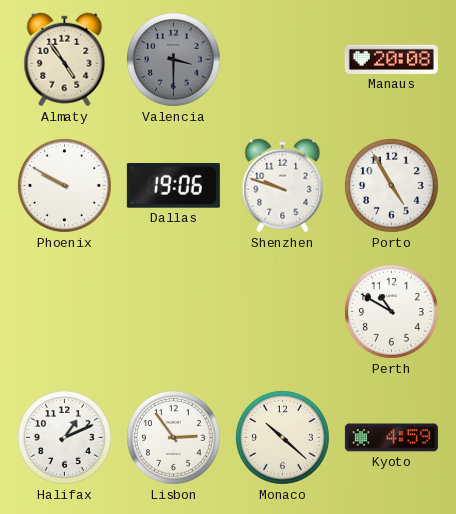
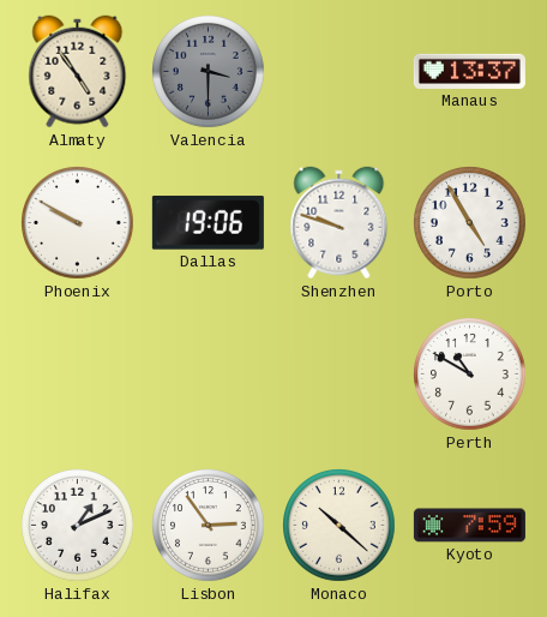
Manaus: 20:08 -> 13:37 (469, 71)
Kyoto: 4:59 -> 7:59 (469, 526)
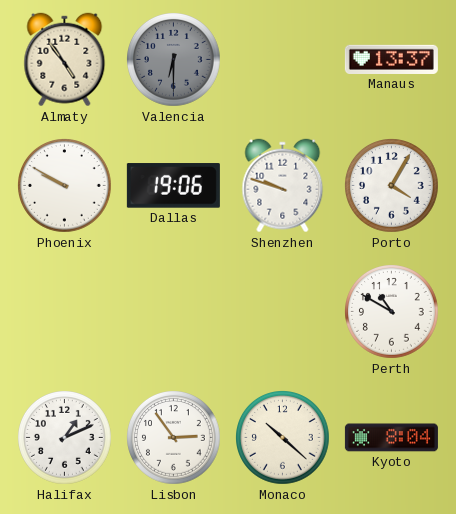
Valencia: 3:30 -> 6:30 (174, 60)
Porto: 4:55 -> 4:05 (392, 186)
Kyoto: 7:59 -> 8:04 (391, 438)
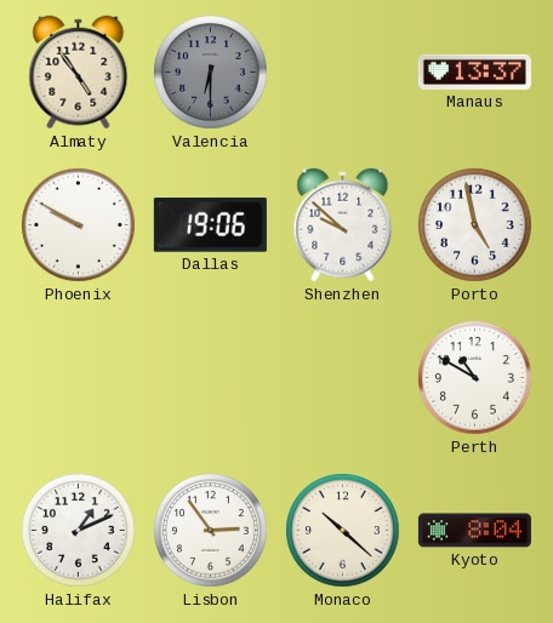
Shenzhen: 9:48 -> 9:52 (343, 225)
Porto: 4:05 -> 4:58 (475, 225)
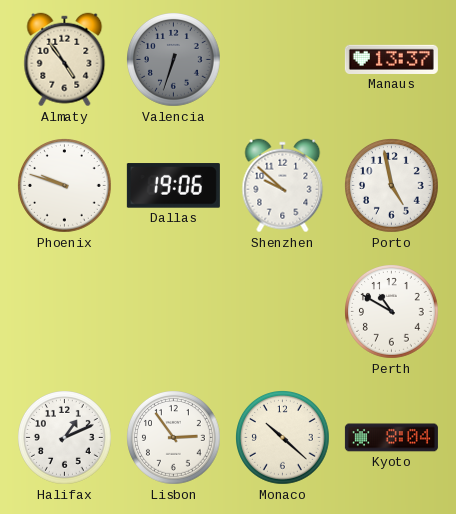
Valencia: 6:30 -> 6:33 (174, 60)
Phoenix: 9:50 -> 9:48 (65, 186)
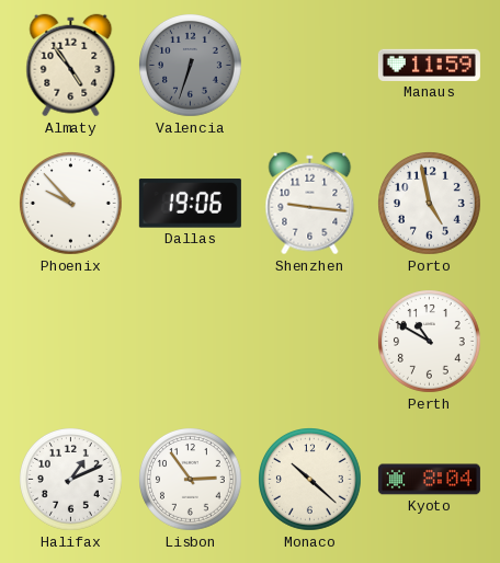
Manaus: 13:37 -> 11:59 (429, 65)
Phoenix: 9:48 -> 9:53 (71, 204)
Shenzhen: 9:52 -> 9:16 (310, 204)
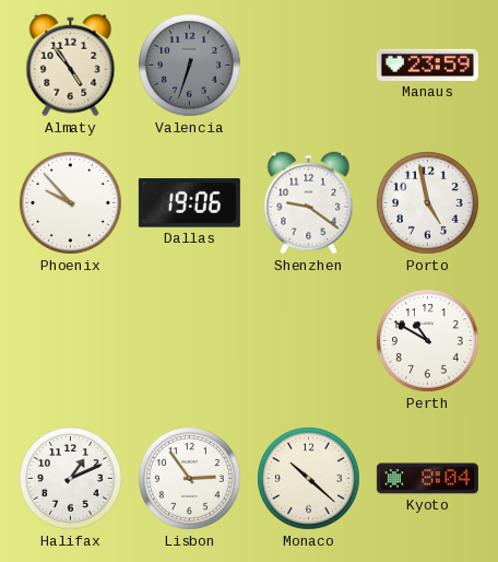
Manaus: 11:59 -> 23:59 (427, 65)
Shenzhen: 9:16 -> 9:21 (309, 203)
